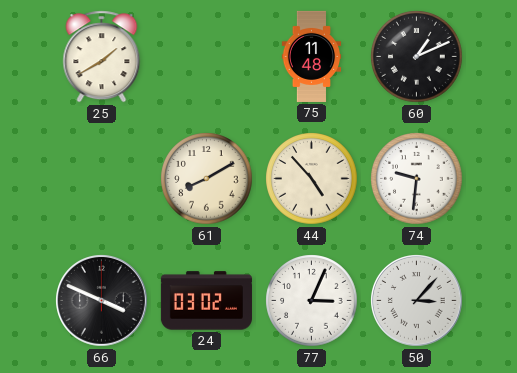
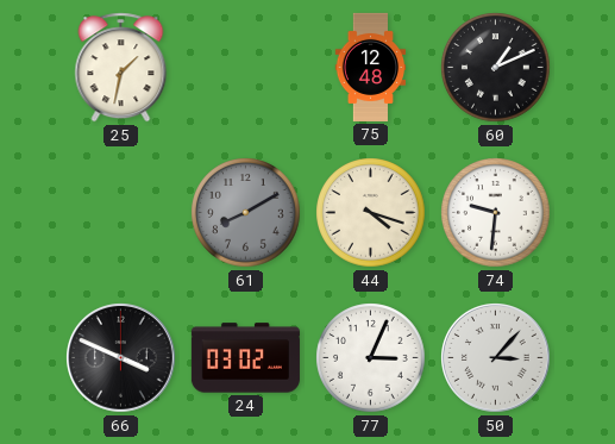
25: 1:40 -> 1:32 (121, 68)
75: 11:48 -> 12:48 (371, 67)
61 dial: cream -> grey (246, 213)
44: 4:53 -> 4:18 (371, 213)
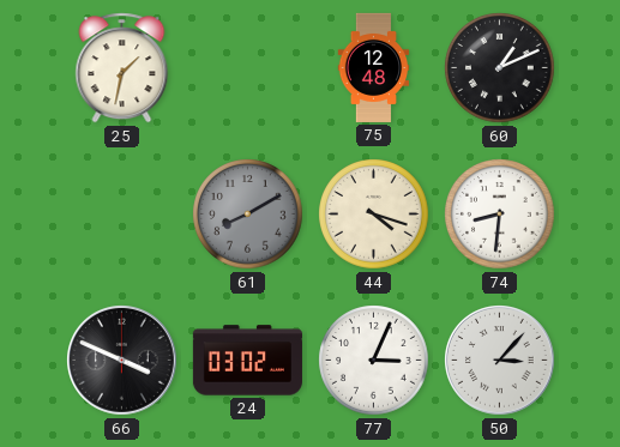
74: 9:31 -> 8:31 (500, 215)
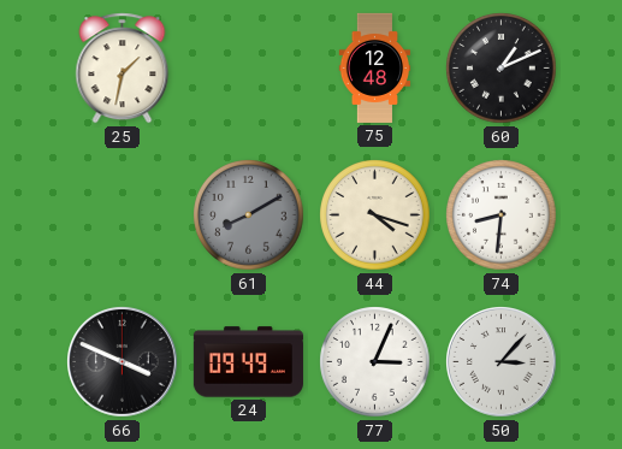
24: 03:02 -> 09:49 (248, 362)
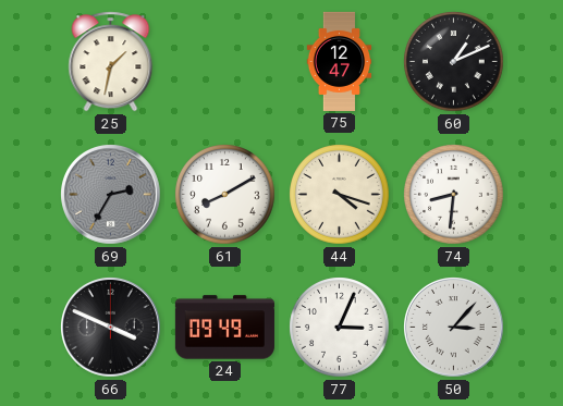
75: 12:48 -> 12:47 (340, 61)
69: none -> 2:35 (111, 195)
61 dial: grey -> white (225, 195)
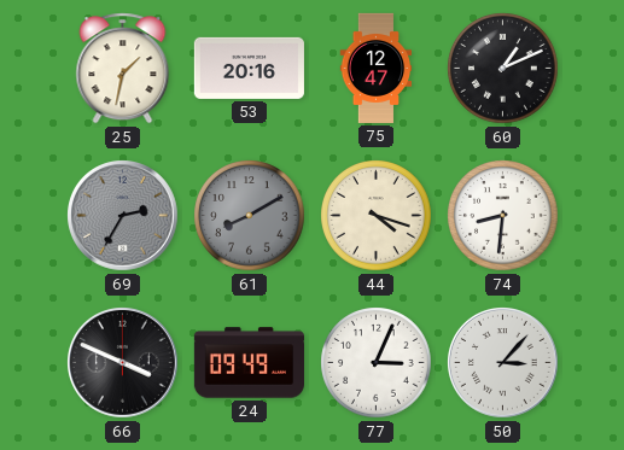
53: none -> 20:16 (249, 68)
61 dial: white -> grey (250, 216)
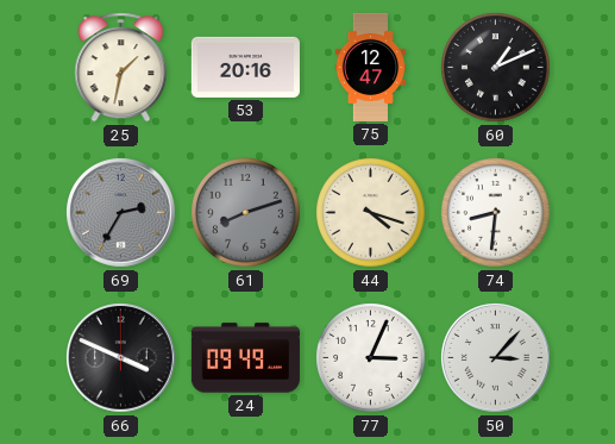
61: 8:10 -> 8:12 (246, 213)
